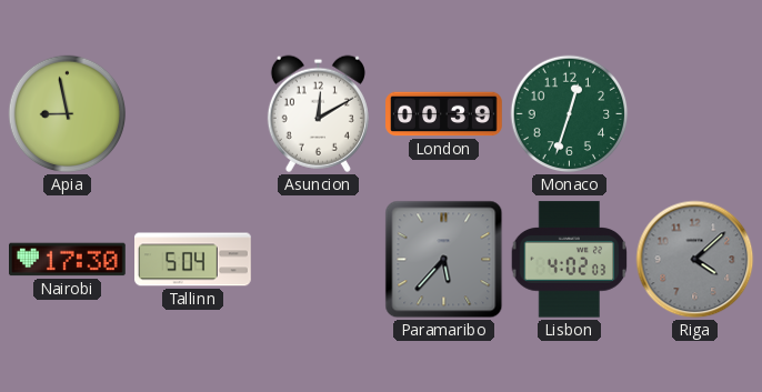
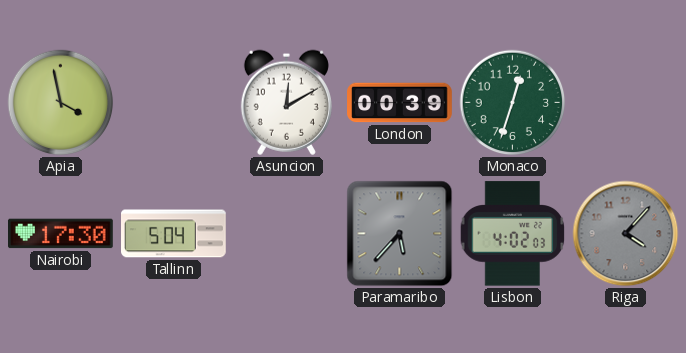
Apia: 8:58 -> 3:58 (61, 103)
Riga: 4:08 -> 4:07 (626, 234)
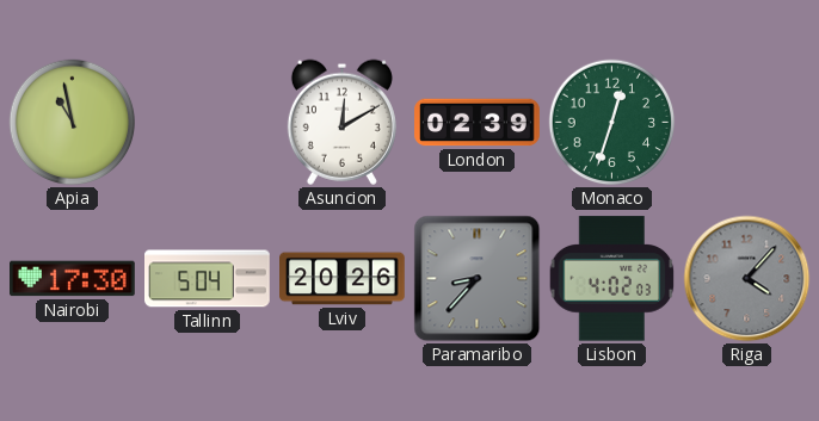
Apia: 3:58 -> 10:58 (73, 123)
London: 00:39 -> 02:39 (478, 123)
Lviv: none -> 20:26 (343, 279)
Paramaribo: 5:37 -> 8:37 (478, 279)
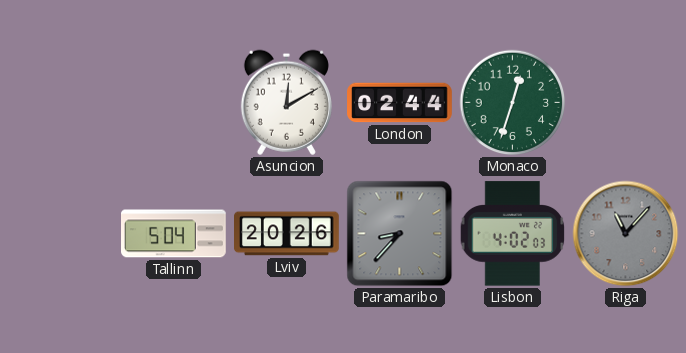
Apia: 10:58 -> none (73, 123)
London: 02:39 -> 02:44 (400, 103)
Nairobi: 17:30 -> none (73, 279)
Riga: 4:07 -> 11:07 (626, 234)
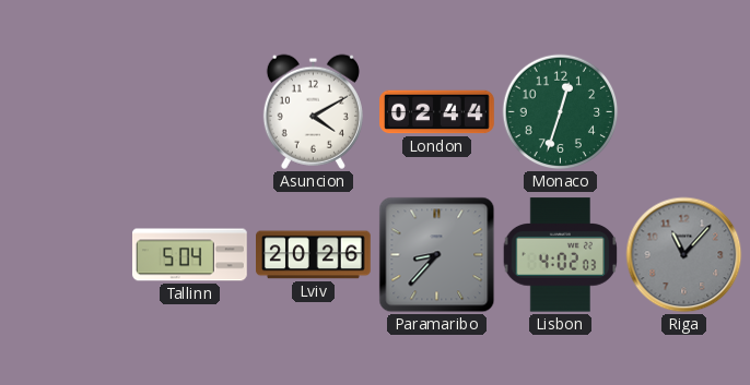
Asuncion: 12:10 -> 4:10 (313, 111)
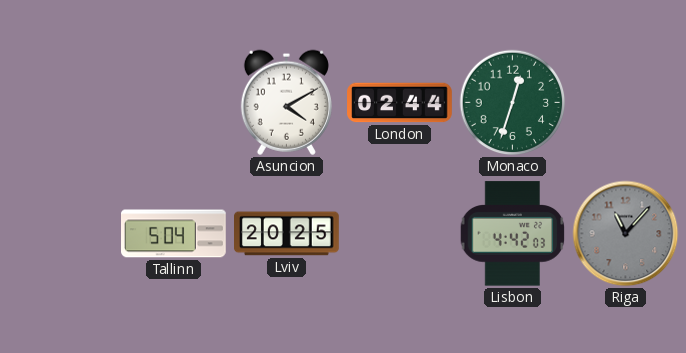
Lviv: 20:26 -> 20:25 (287, 234)
Paramaribo: 8:37 -> none (437, 255)
Lisbon: 4:02 -> 4:42 (513, 234)
